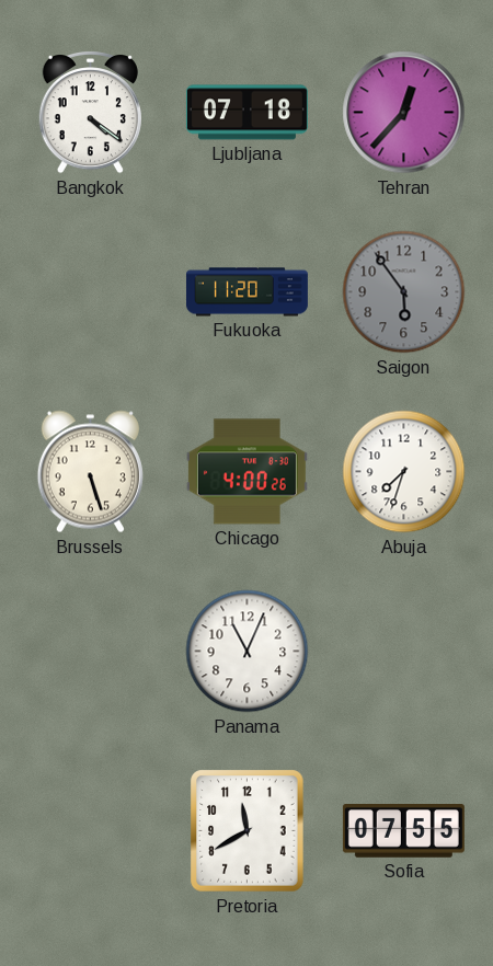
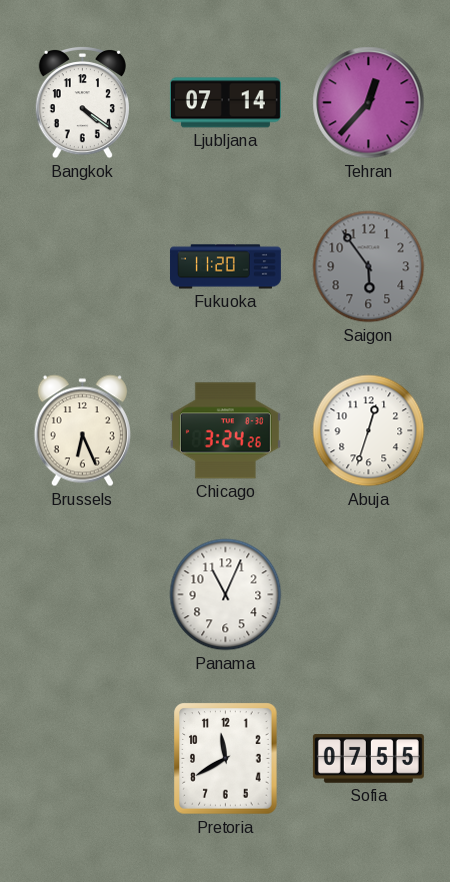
Ljubljana: 07:18 -> 07:14 (225, 103)
Brussels: 5:27 -> 6:26 (82, 431)
Chicago: 4:00 -> 3:24 (225, 431)
Abuja: 7:33 -> 12:33 (369, 431)
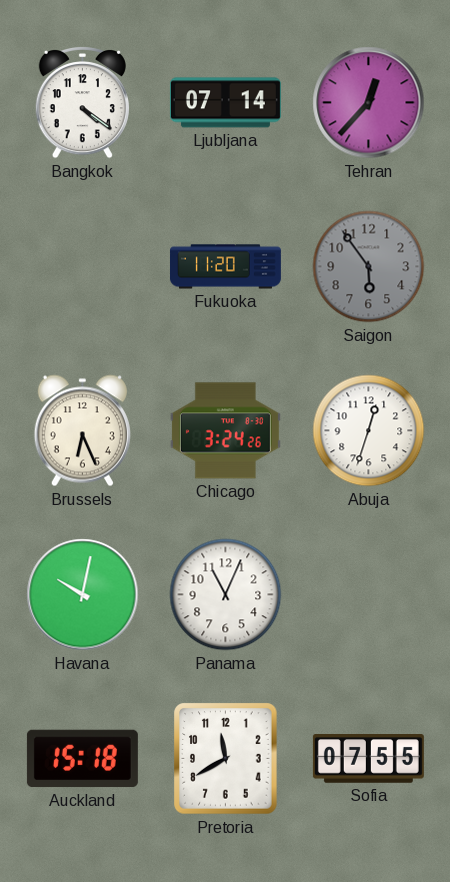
Havana: none -> 10:02 (83, 595)
Auckland: none -> 15:18 (82, 759)
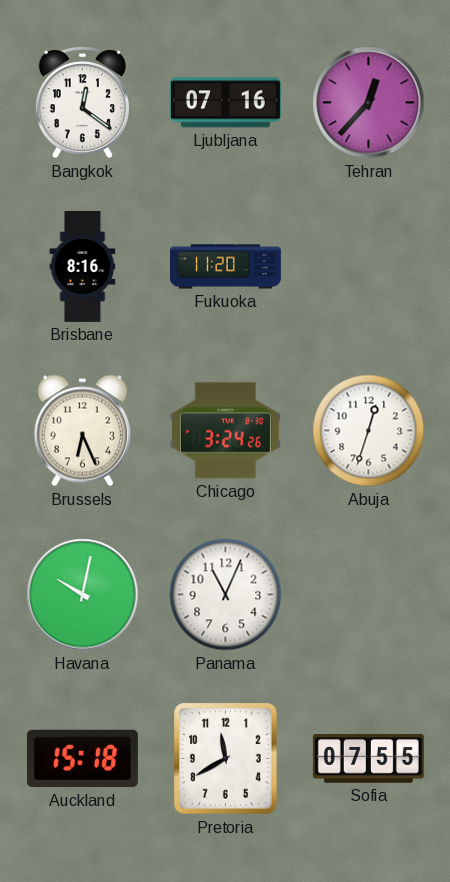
Bangkok: 4:21 -> 12:21 (82, 103)
Ljubljana: 07:14 -> 07:16 (225, 103)
Brisbane: none -> 8:16 (83, 266)
Saigon: 5:54 -> none (369, 267)
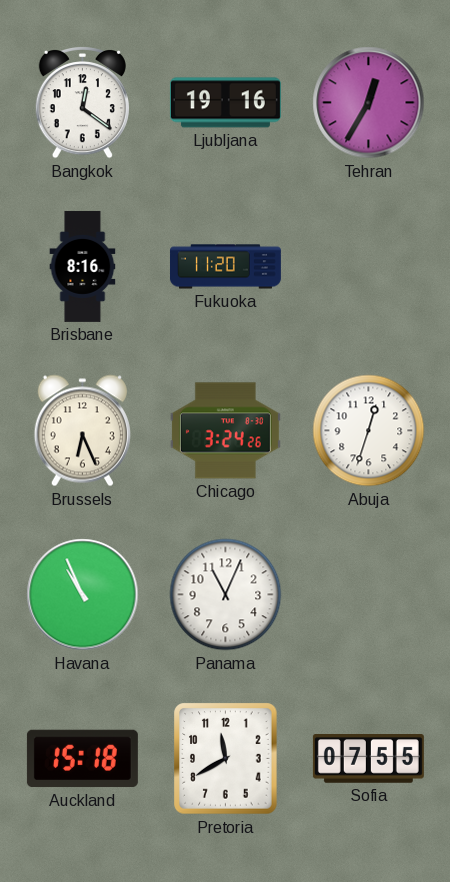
Ljubljana: 07:16 -> 19:16 (225, 103)
Tehran: 12:37 -> 12:35 (369, 103)
Havana: 10:02 -> 10:56 (83, 595)
